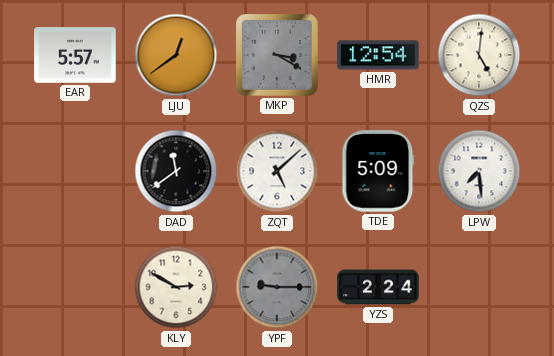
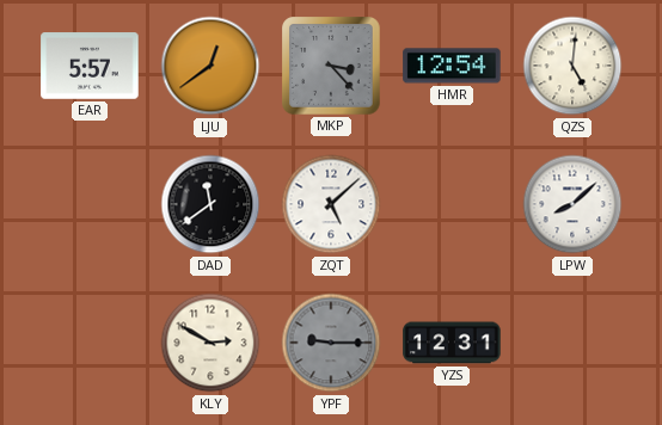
MKP: 3:20 -> 3:23 (331, 66)
TDE: 5:09 -> none (378, 171)
LPW: 7:29 -> 8:08 (572, 204)
YZS: 2:24 -> 12:31 (452, 343)
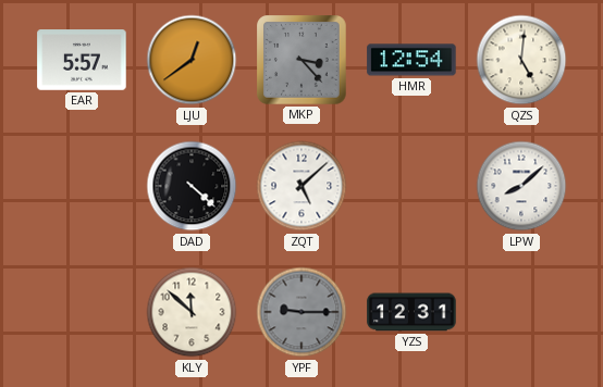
DAD: 11:39 -> 4:22 (192, 186)
KLY: 2:50 -> 11:52 (192, 312)
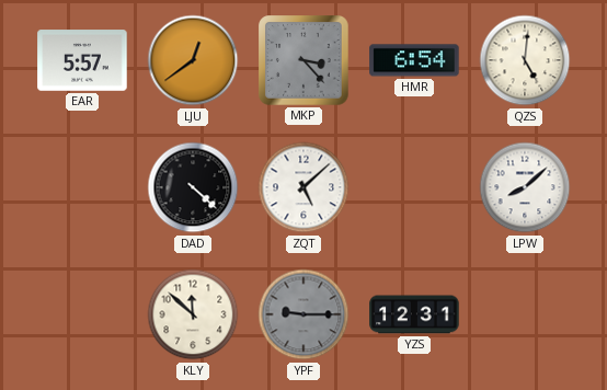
HMR: 12:54 -> 6:54 (414, 60)
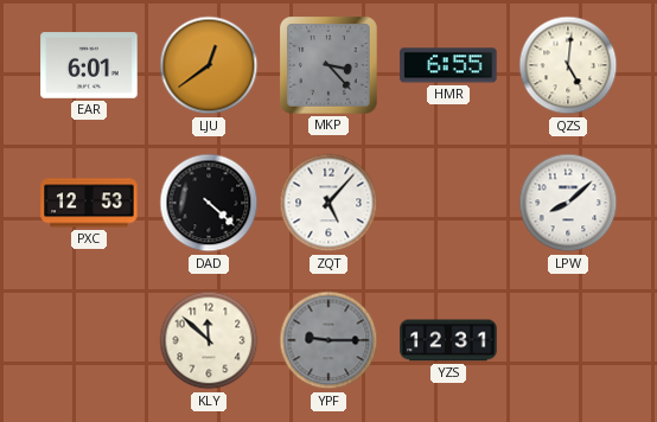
EAR: 5:57 -> 6:01 (89, 65)
HMR: 6:54 -> 6:55 (448, 65)
PXC: none -> 12:53 (89, 203)
ZQT: 5:08 -> 5:07 (328, 203)
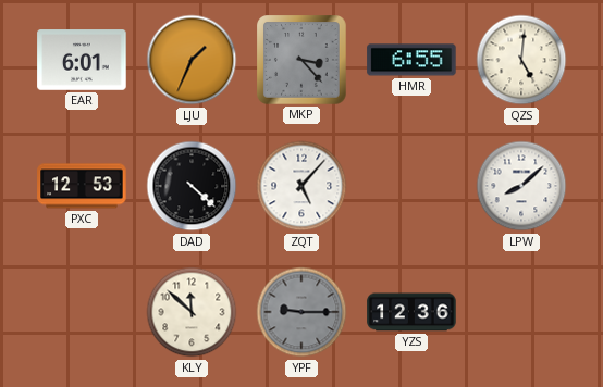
LJU: 12:39 -> 1:34 (192, 60)
YZS: 12:31 -> 12:36 (411, 312)
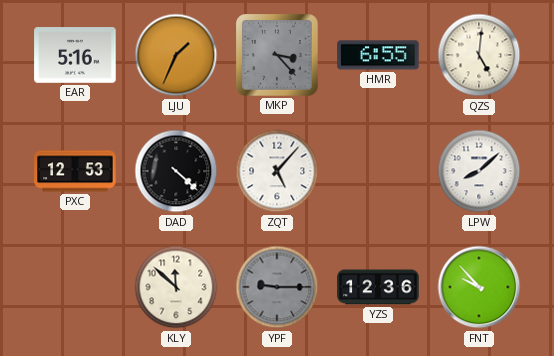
EAR: 6:01 -> 5:16 (75, 55)
FNT: none -> 9:53 (479, 287)
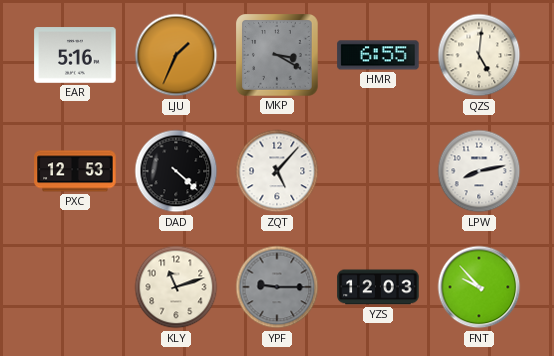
MKP: 3:23 -> 3:20 (277, 55)
LPW: 8:08 -> 8:13 (479, 171)
KLY: 11:52 -> 11:12 (176, 287)
YZS: 12:36 -> 12:03 (378, 287)
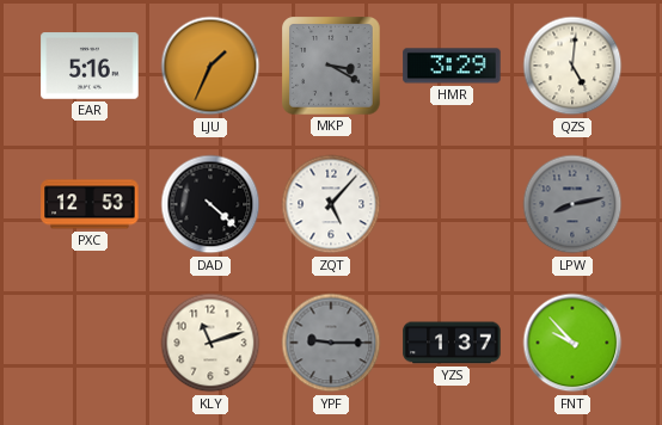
HMR: 6:55 -> 3:29 (452, 66)
LPW dial: white -> grey (572, 204)
YZS: 12:03 -> 1:37 (452, 343)
